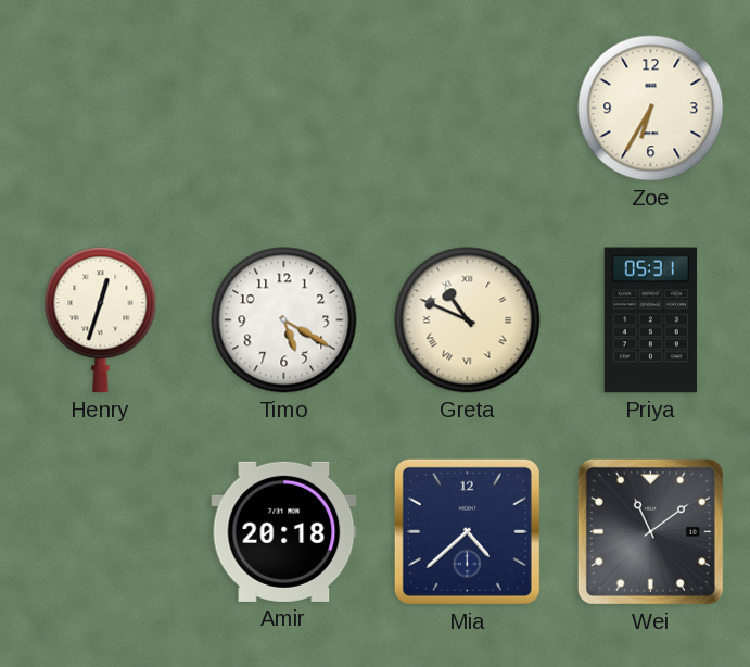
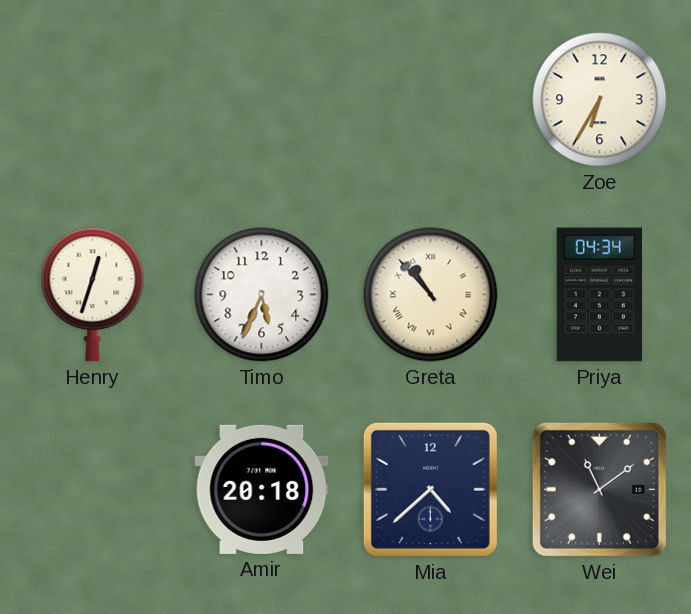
Timo: 5:20 -> 5:34 (262, 295)
Greta: 10:49 -> 10:53 (431, 295)
Priya: 05:31 -> 04:34 (600, 295)
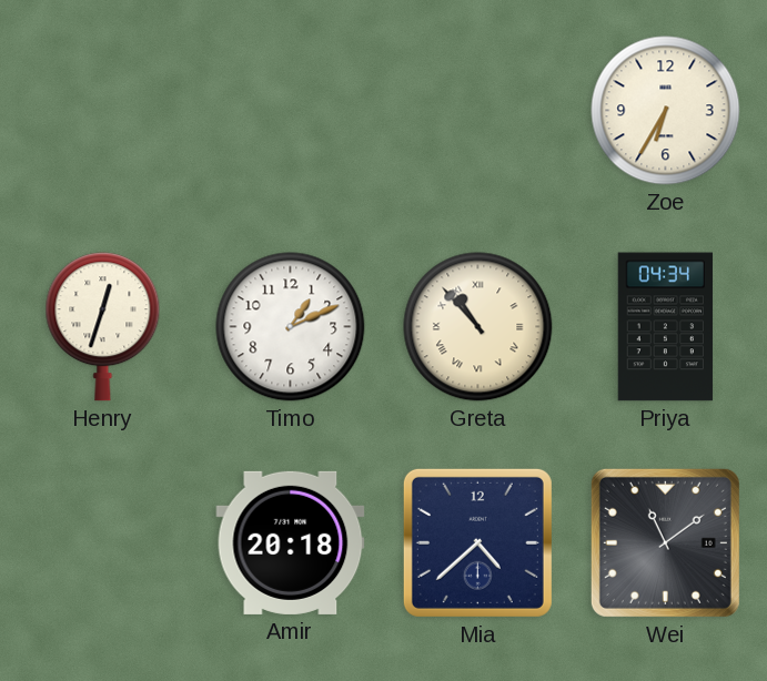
Timo: 5:34 -> 1:11 (291, 327)
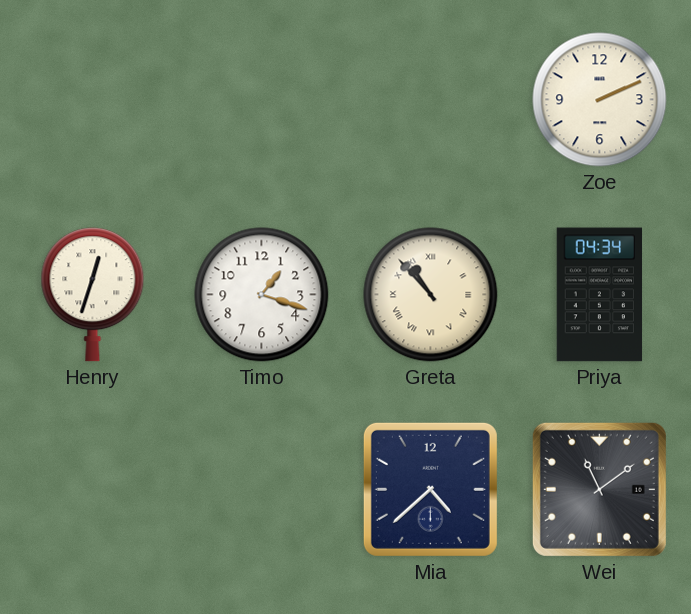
Zoe: 6:35 -> 2:11 (600, 100)
Timo: 1:11 -> 1:18 (262, 295)
Amir: 20:18 -> none (291, 542)
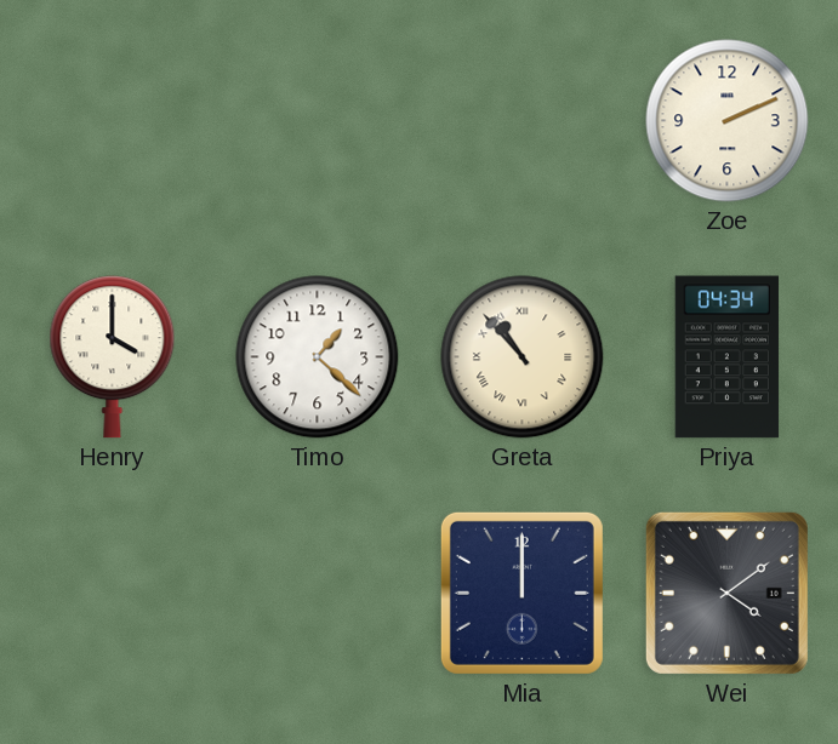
Henry: 12:33 -> 4:00 (113, 357)
Timo: 1:18 -> 1:22 (318, 357)
Mia: 4:38 -> 12:00 (521, 593)
Wei: 11:09 -> 4:09 (726, 593)
